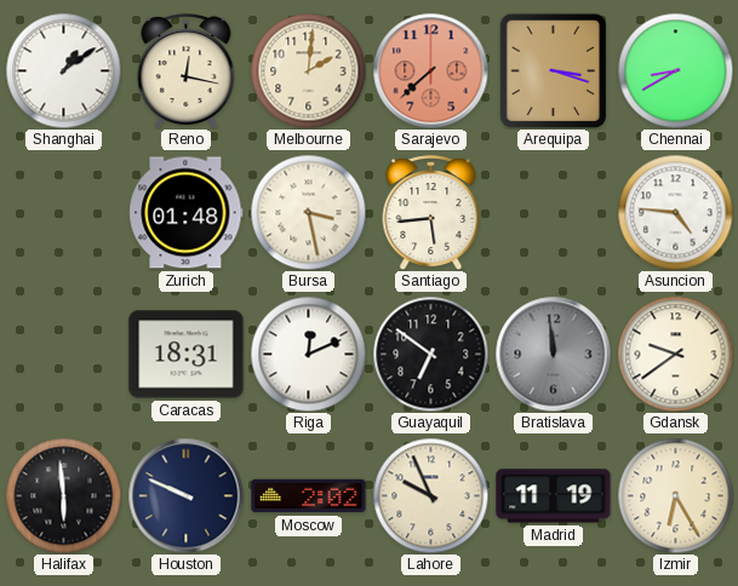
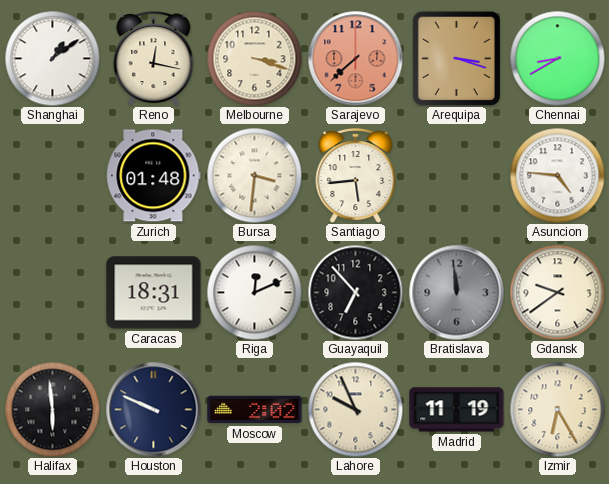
Melbourne: 2:01 -> 3:18 (254, 58)
Bursa: 3:28 -> 3:31 (254, 175)
Guayaquil: 6:51 -> 6:53 (355, 292)
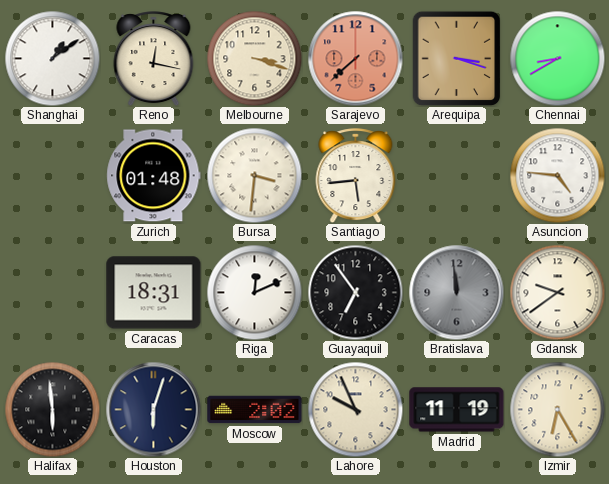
Guayaquil: 6:53 -> 6:54 (355, 292)
Houston: 9:49 -> 6:03 (153, 409)
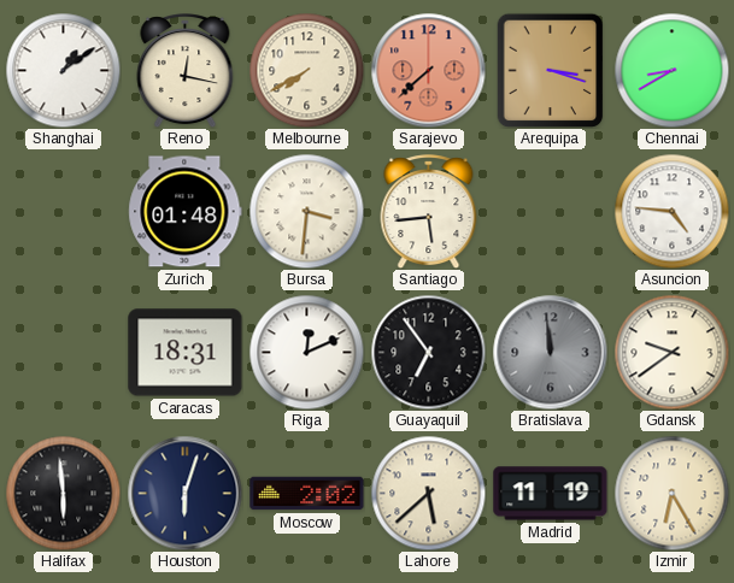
Melbourne: 3:18 -> 7:40 (306, 70)
Lahore: 9:56 -> 5:38 (428, 493)
